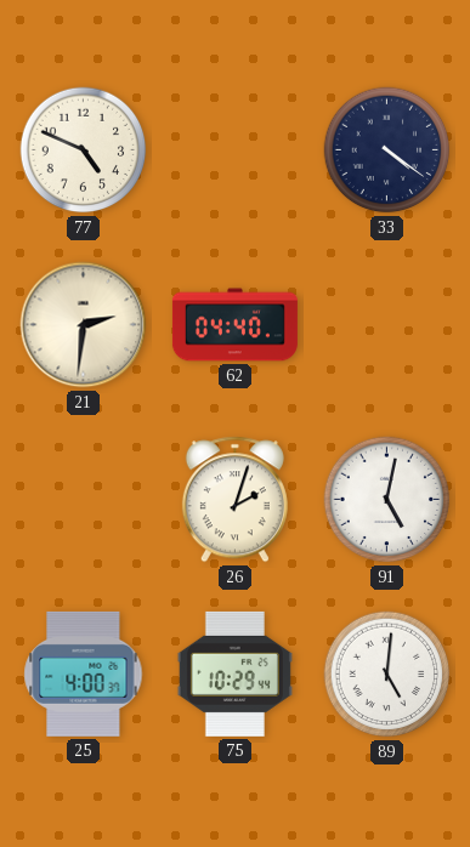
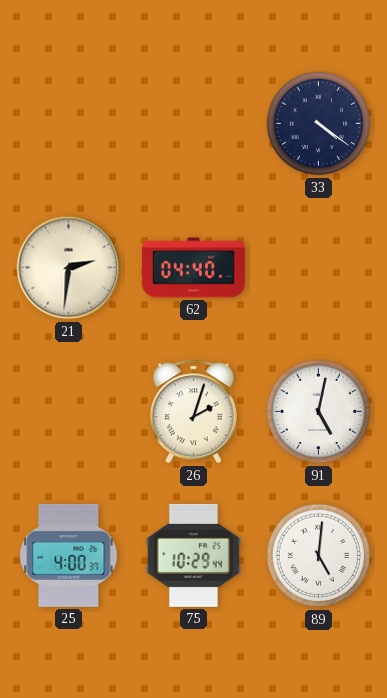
77: 4:49 -> none (84, 150)
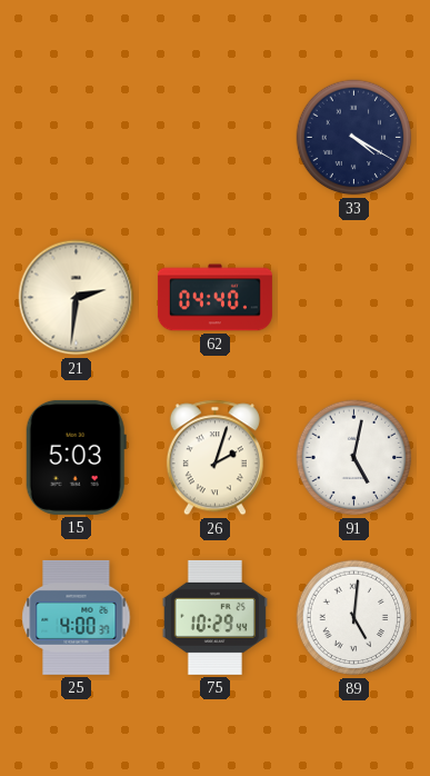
33: 4:21 -> 4:20 (354, 138)
15: none -> 5:03 (76, 457)
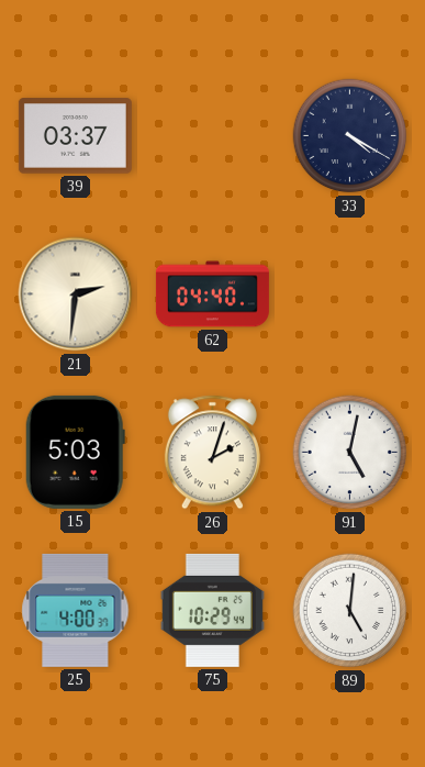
39: none -> 03:37 (75, 136)
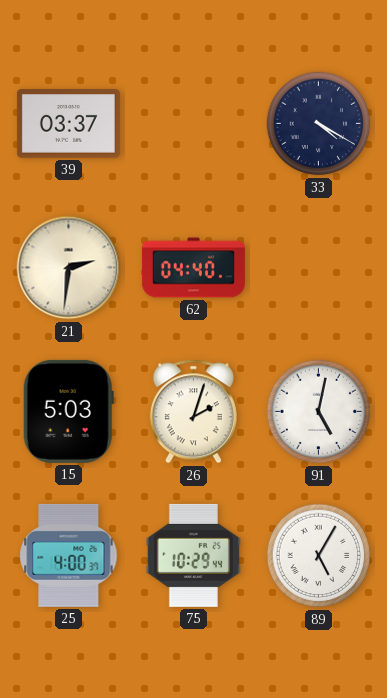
89: 5:01 -> 5:05 (319, 556)
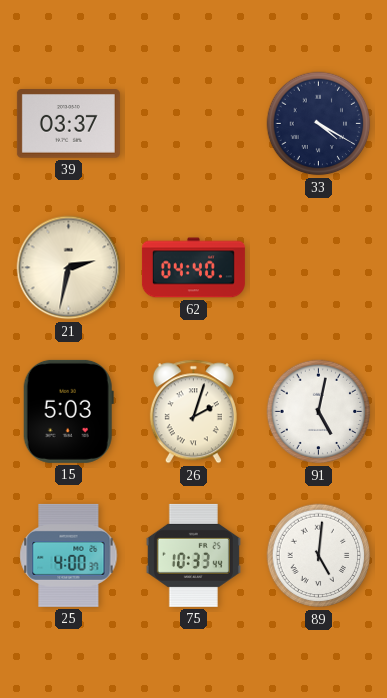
21: 2:31 -> 2:32 (69, 268)
75: 10:29 -> 10:33 (193, 555)
89: 5:05 -> 5:01 (319, 556)
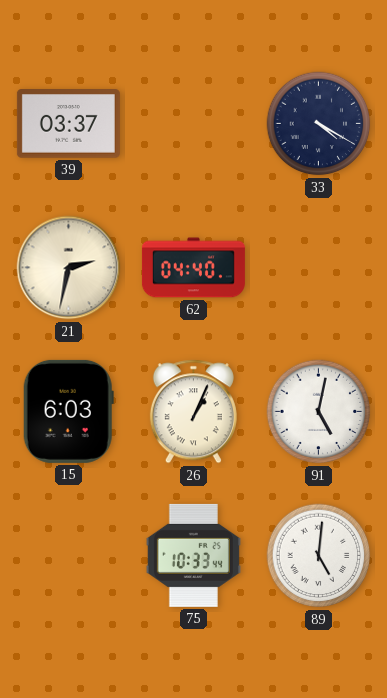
15: 5:03 -> 6:03 (68, 411)
26: 2:03 -> 1:04 (193, 412)
25: 4:00 -> none (69, 555)
